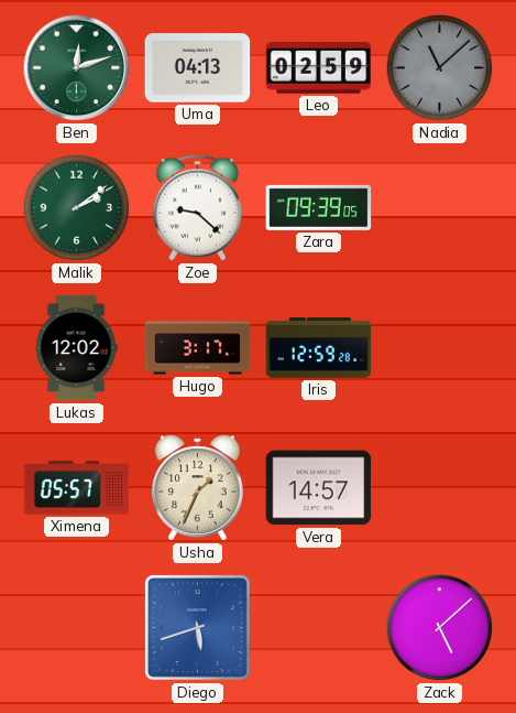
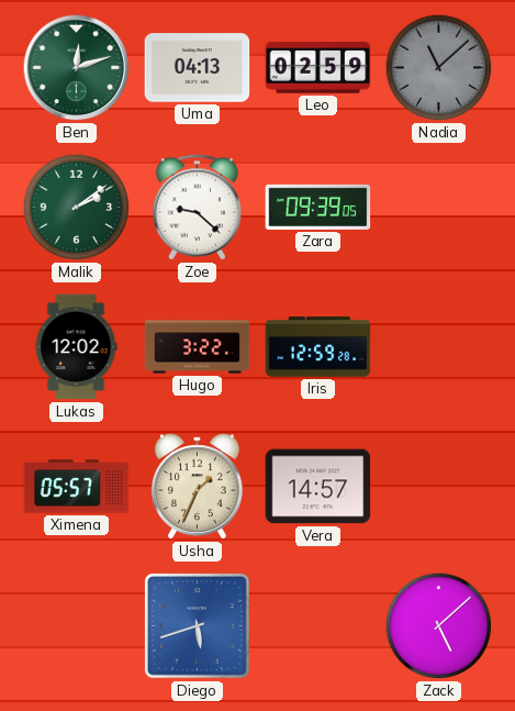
Hugo: 3:17 -> 3:22 (198, 347)
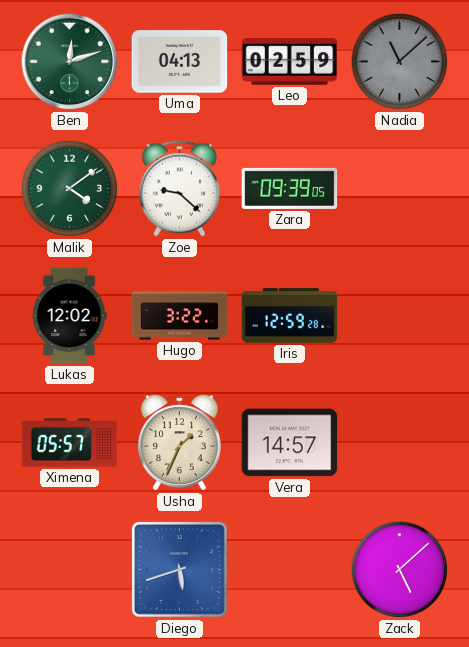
Malik: 2:09 -> 4:09 (70, 189)
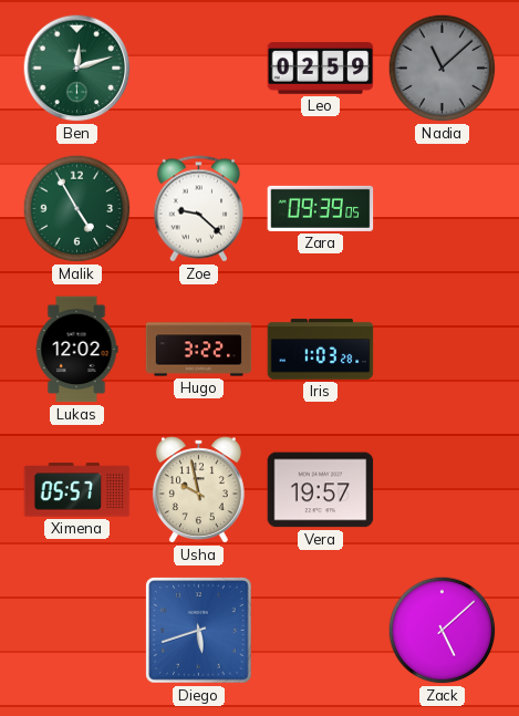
Uma: 04:13 -> none (180, 62)
Malik: 4:09 -> 4:55 (77, 209)
Iris: 12:59 -> 1:03 (321, 350)
Usha: 1:34 -> 9:58 (198, 490)
Vera: 14:57 -> 19:57 (321, 490)
